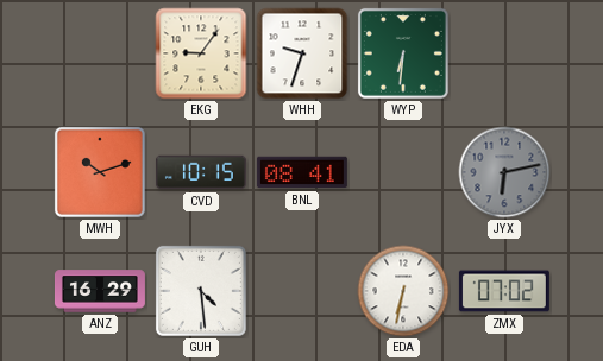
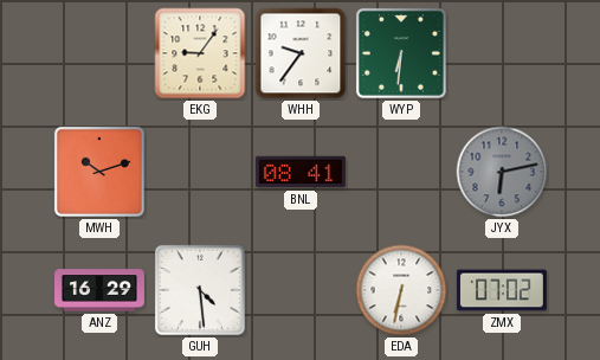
WHH: 9:33 -> 9:36 (301, 53)
CVD: 10:15 -> none (201, 172)
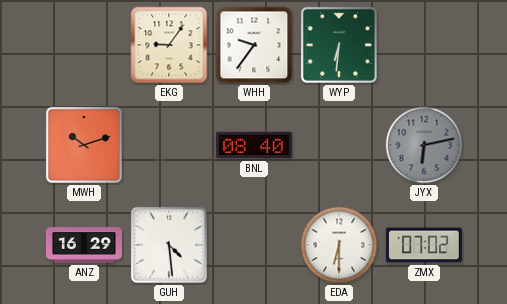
BNL: 08:41 -> 08:40 (254, 145)
EDA: 6:32 -> 6:30 (339, 245)
